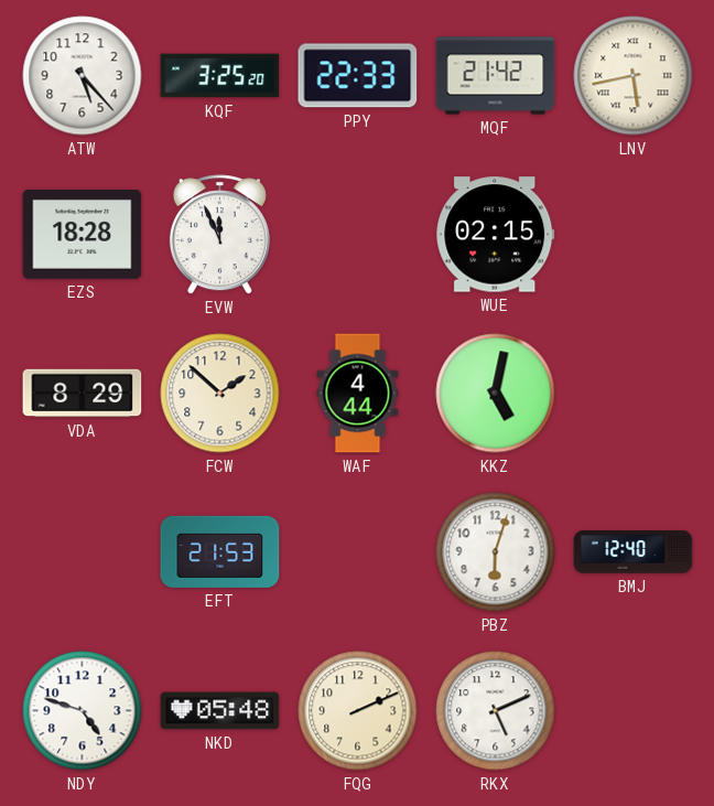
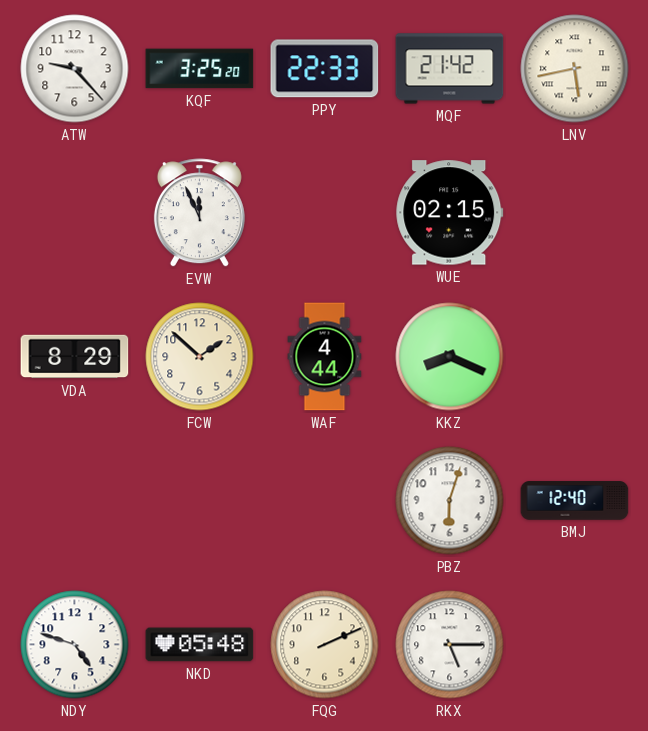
ATW: 5:23 -> 9:23 (75, 69)
EZS: 18:28 -> none (83, 234)
KKZ: 5:02 -> 8:19 (450, 357)
EFT: 21:53 -> none (220, 551)
RKX: 5:11 -> 5:15 (450, 645)
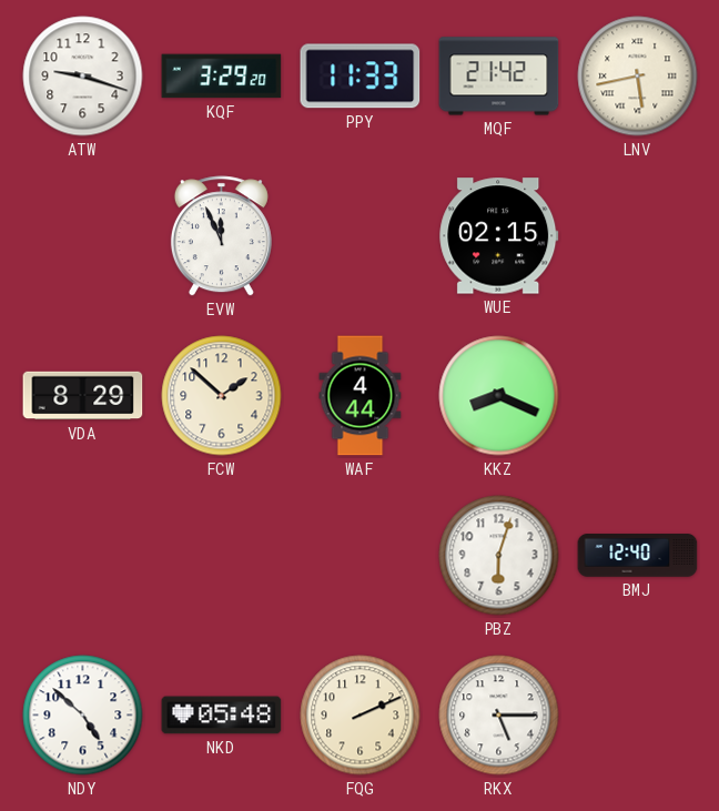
ATW: 9:23 -> 9:18 (83, 77)
KQF: 3:25 -> 3:29 (222, 77)
PPY: 22:33 -> 11:33 (361, 77)
NDY: 4:48 -> 4:52 (83, 716)
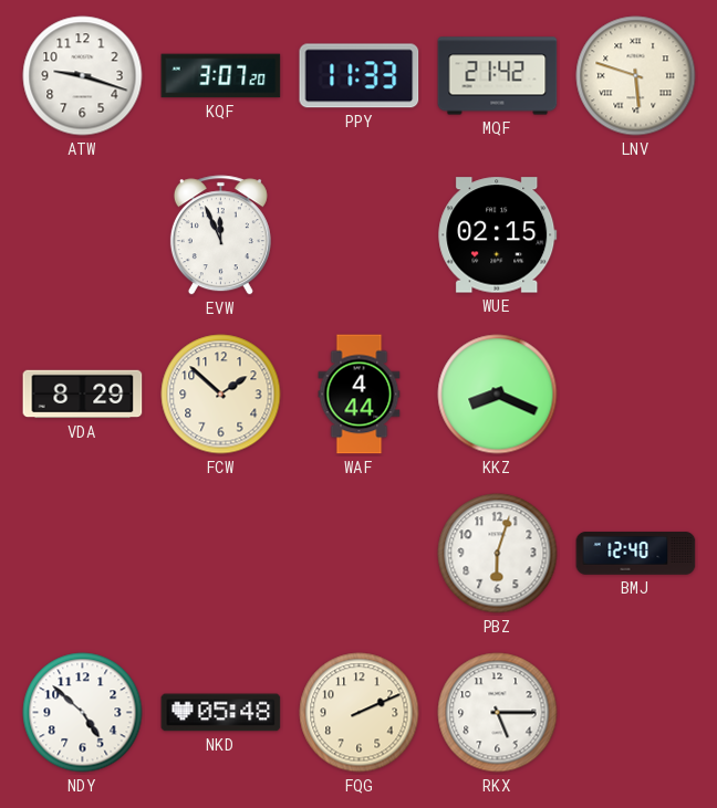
KQF: 3:29 -> 3:07 (221, 76)
LNV: 5:43 -> 5:48 (636, 76)
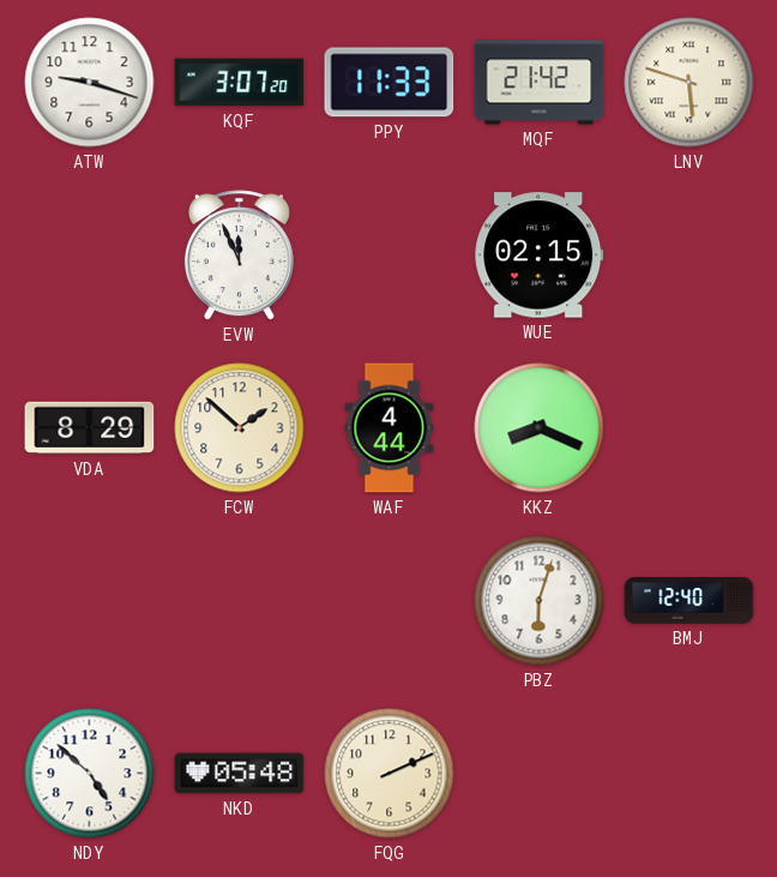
RKX: 5:15 -> none (498, 713)
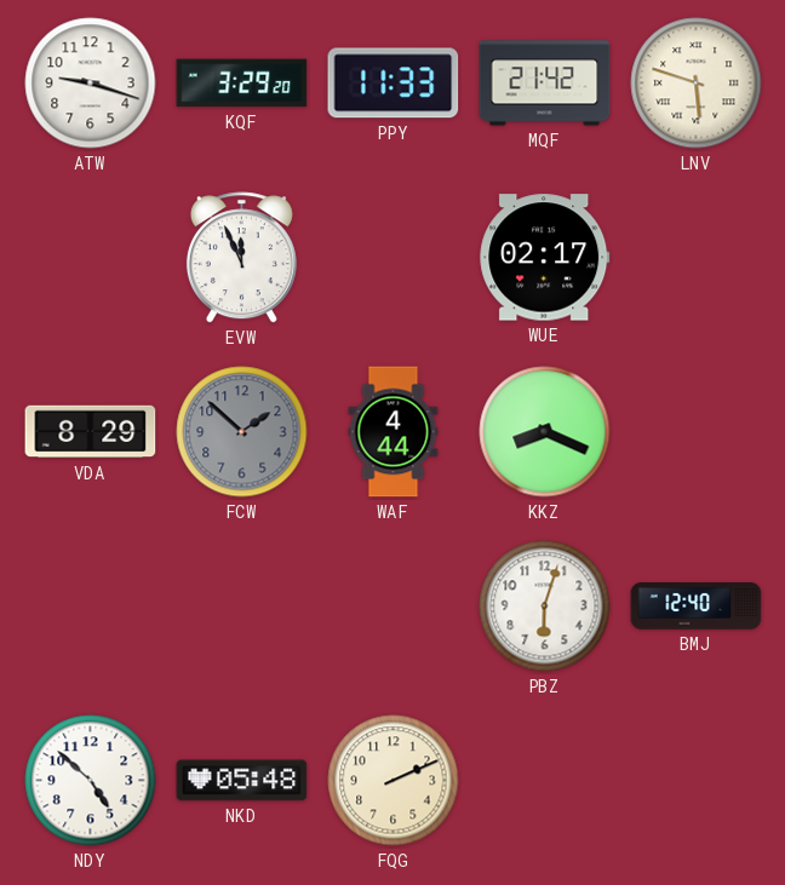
KQF: 3:07 -> 3:29 (242, 84)
WUE: 02:15 -> 02:17 (545, 258)
FCW dial: cream -> grey (242, 432)
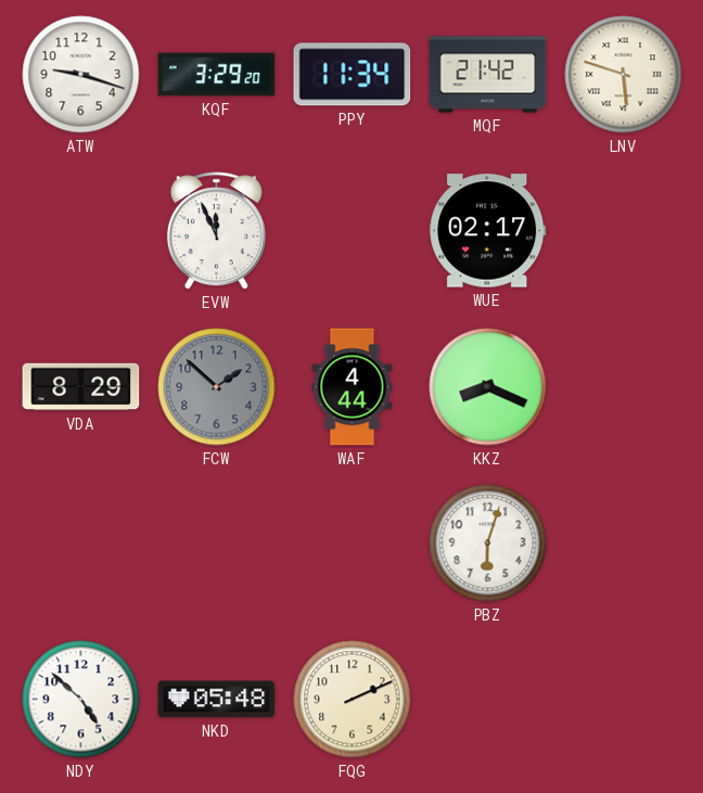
PPY: 11:33 -> 11:34 (353, 75)
BMJ: 12:40 -> none (697, 607)
